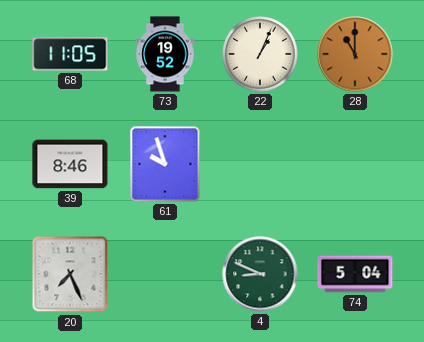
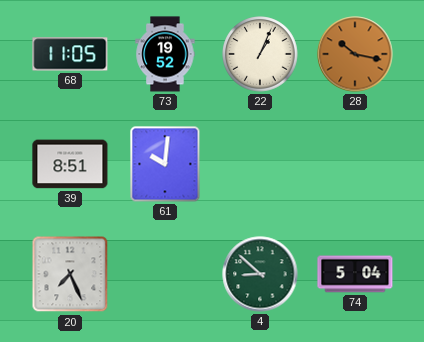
28: 11:00 -> 10:17 (355, 54)
39: 8:46 -> 8:51 (70, 164)
61: 9:57 -> 10:01 (165, 164)
4: 8:49 -> 8:52 (260, 274)
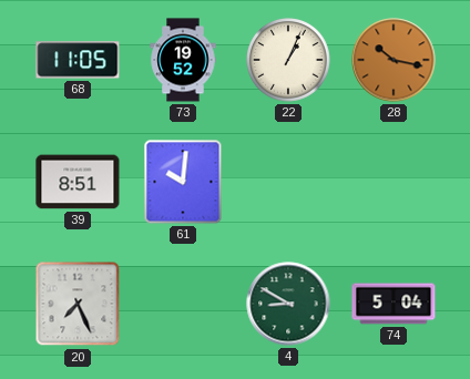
4: 8:52 -> 8:50 (288, 304)
